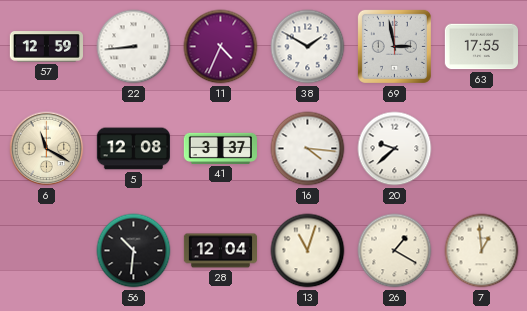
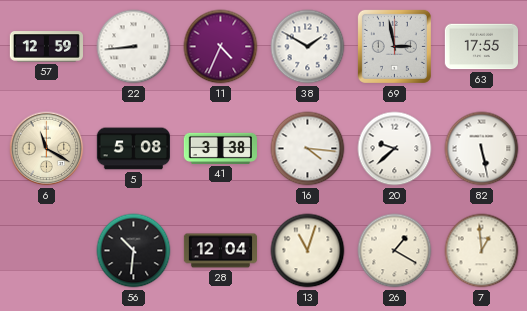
5: 12:08 -> 5:08 (133, 149)
41: 3:37 -> 3:38 (220, 148)
82: none -> 5:28 (482, 149)
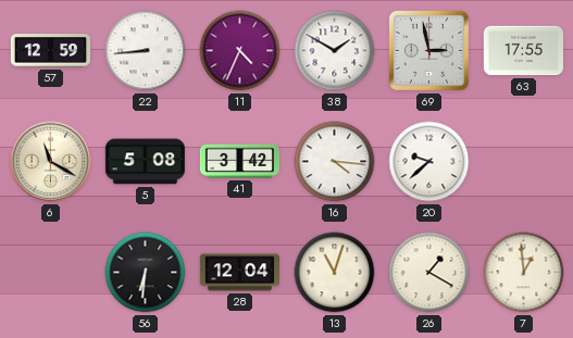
41: 3:38 -> 3:42 (239, 161)
82: 5:28 -> none (482, 149)
56: 10:31 -> 6:31 (146, 273)
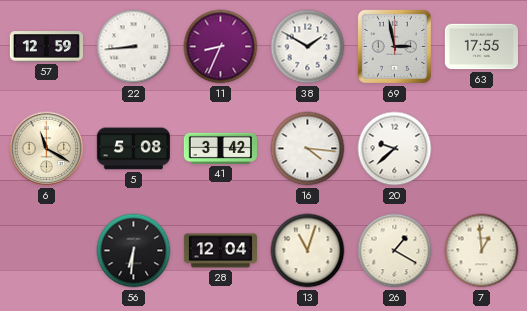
11: 4:34 -> 8:34 (221, 47)
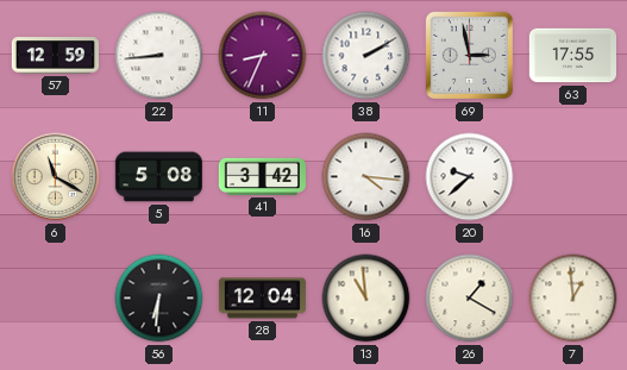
38: 1:50 -> 2:10 (366, 56)
13: 11:03 -> 10:59 (366, 299)
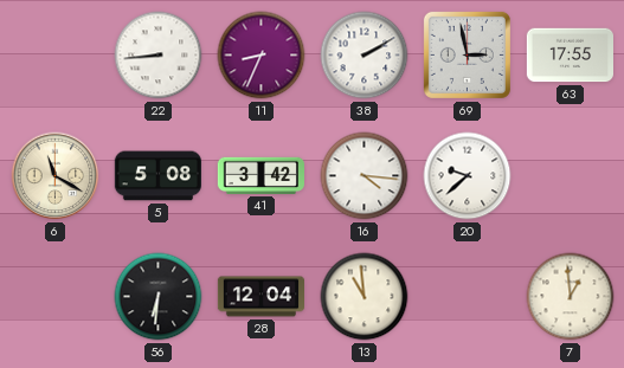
57: 12:59 -> none (55, 56)
26: 1:20 -> none (470, 299)
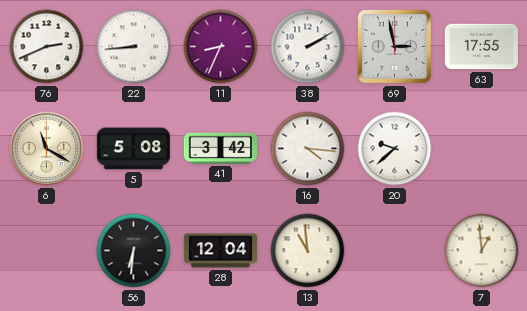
76: none -> 2:41 (47, 47)
